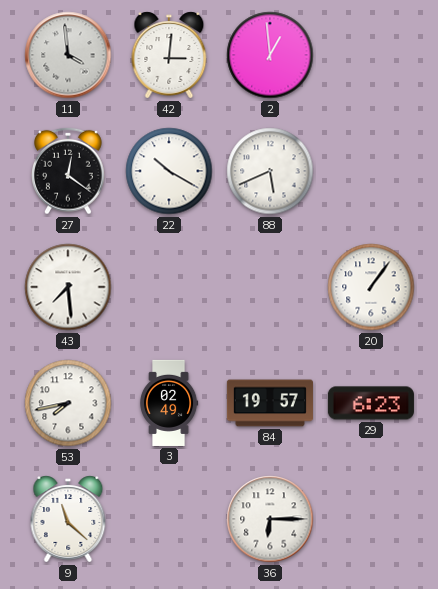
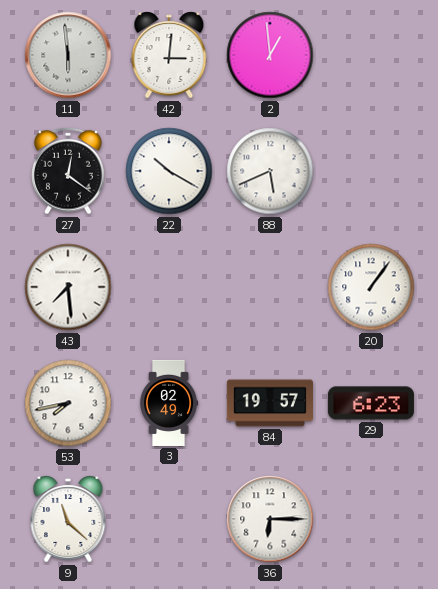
11: 3:59 -> 5:59 (68, 55)
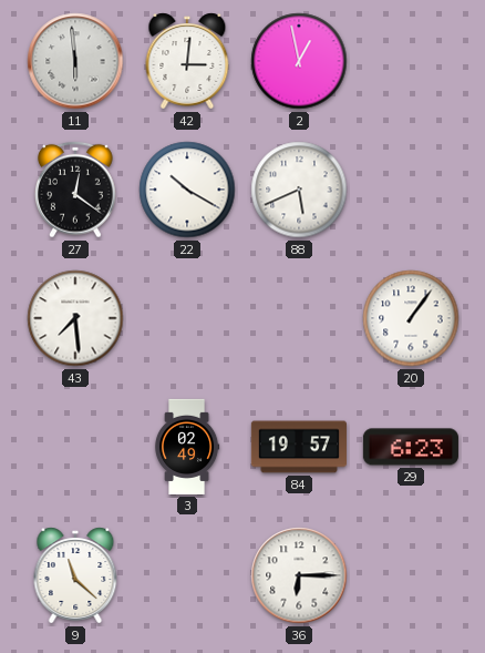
2: 12:59 -> 12:58 (299, 61)
53: 7:43 -> none (68, 403)
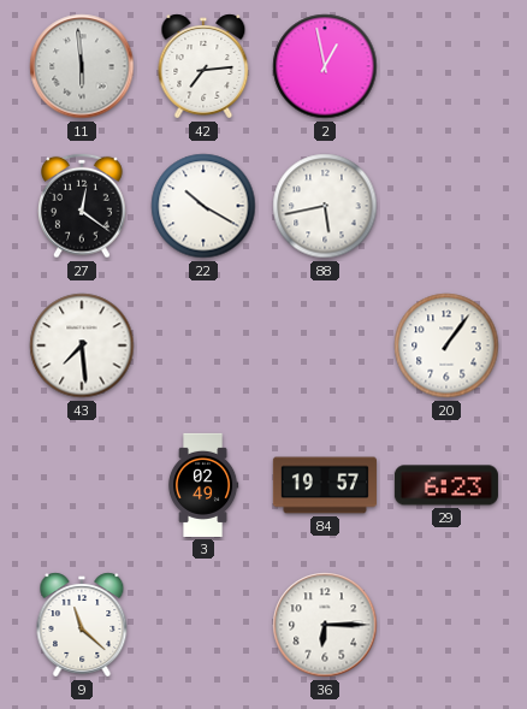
42: 3:01 -> 7:14 (203, 66)
88: 5:41 -> 5:43 (325, 206)
